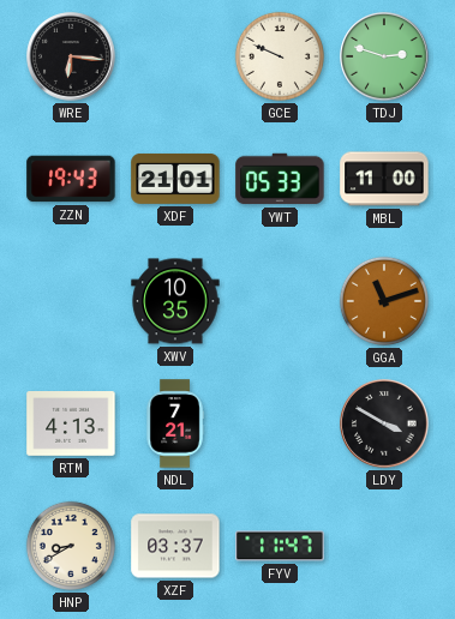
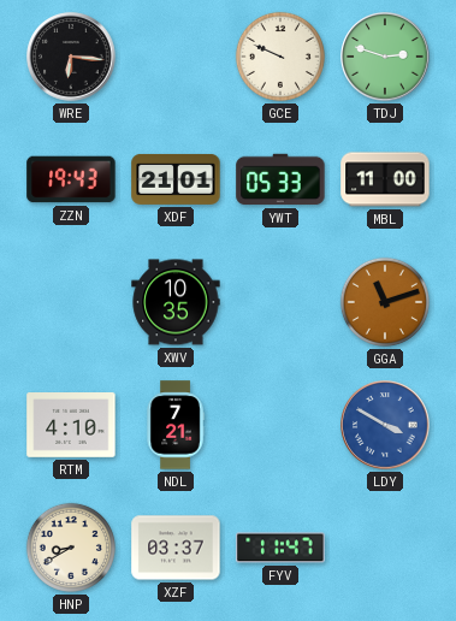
RTM: 4:13 -> 4:10 (71, 426)
LDY dial: black -> blue (385, 425)
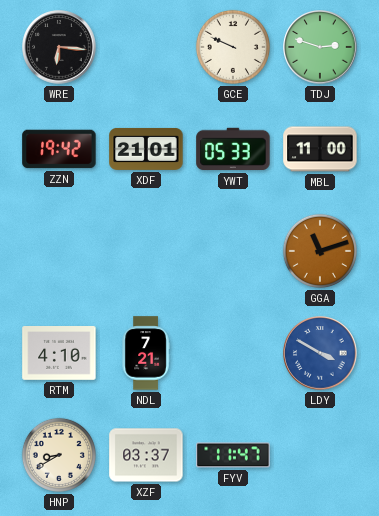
ZZN: 19:43 -> 19:42 (59, 149)
XWV: 10:35 -> none (176, 302)
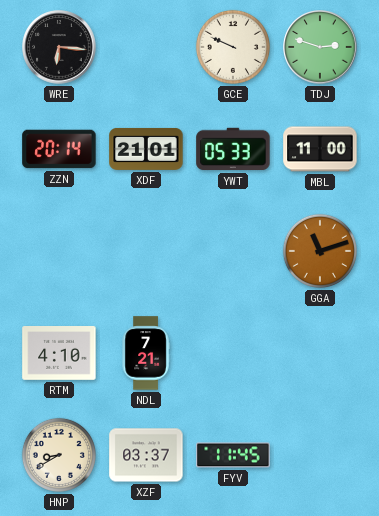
ZZN: 19:42 -> 20:14 (59, 149)
LDY: 3:50 -> none (320, 353)
FYV: 11:47 -> 11:45 (233, 455)
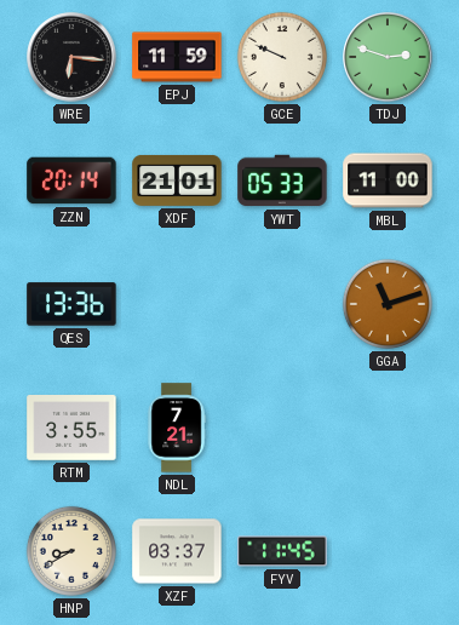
EPJ: none -> 11:59 (177, 57)
QES: none -> 13:36 (71, 304)
RTM: 4:10 -> 3:55 (71, 429)
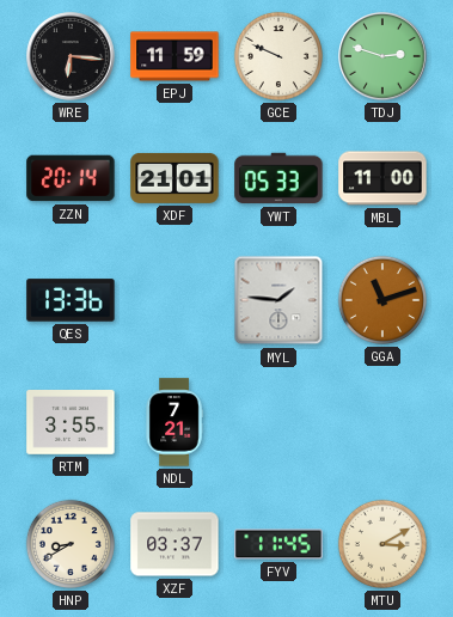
MYL: none -> 1:46 (278, 300)
MTU: none -> 3:10 (382, 544)
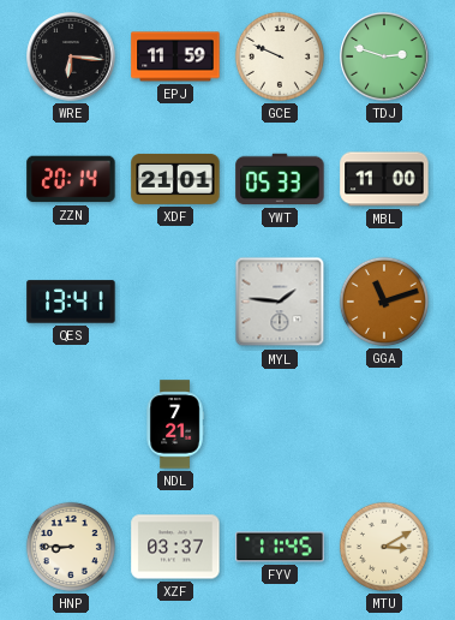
QES: 13:36 -> 13:41 (71, 302)
RTM: 3:55 -> none (71, 423)
HNP: 8:40 -> 8:45 (71, 547)
